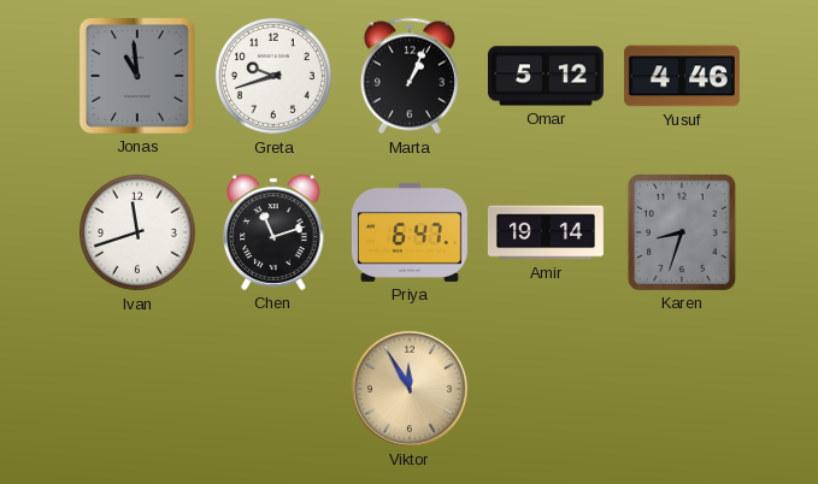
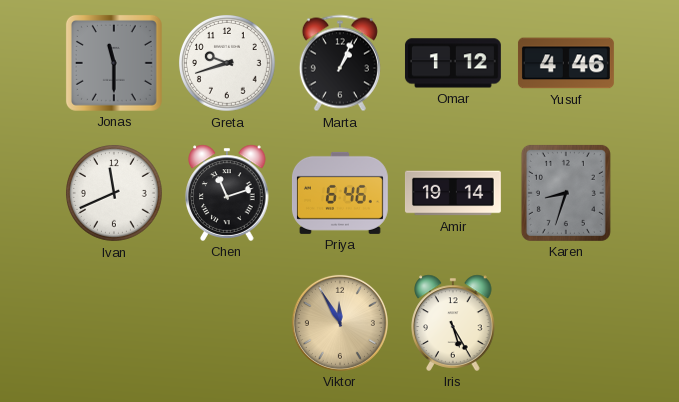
Jonas: 10:59 -> 11:30 (114, 63)
Omar: 5:12 -> 1:12 (453, 63)
Ivan: 11:42 -> 11:41 (115, 194)
Priya: 6:47 -> 6:46 (340, 193)
Iris: none -> 5:25 (453, 323)
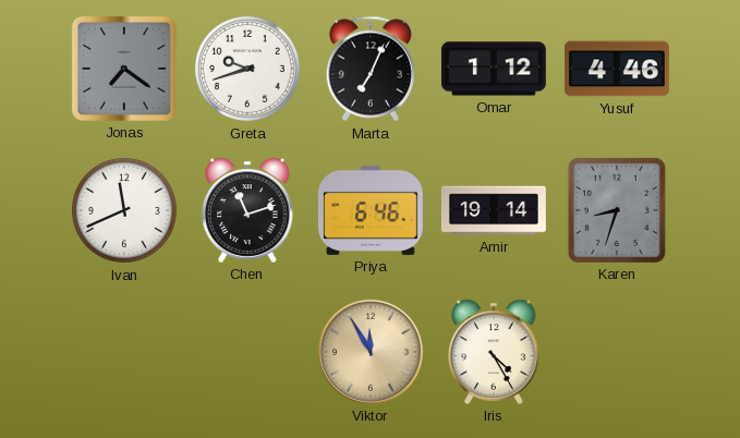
Jonas: 11:30 -> 7:21 (124, 69)
Marta: 1:04 -> 7:04 (371, 69)
Iris: 5:25 -> 4:25 (494, 352)
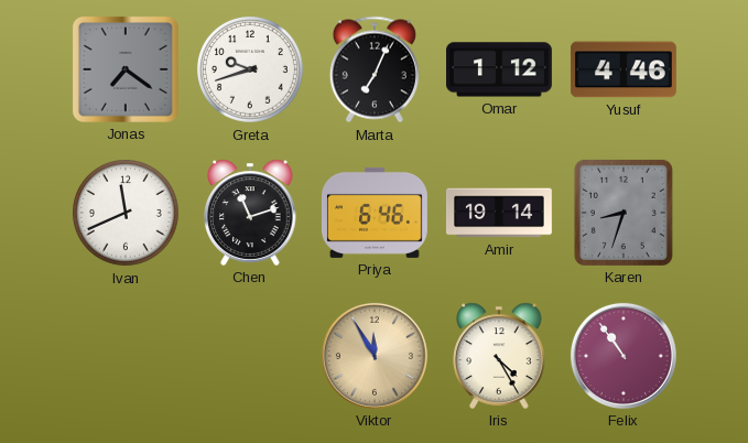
Felix: none -> 10:54 (624, 356)
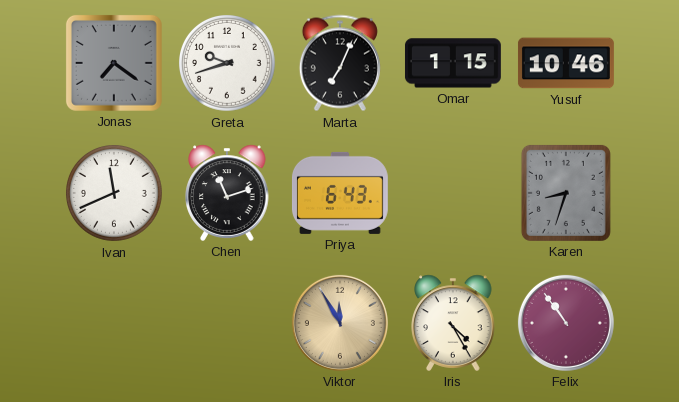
Omar: 1:12 -> 1:15 (453, 63)
Yusuf: 4:46 -> 10:46 (566, 63)
Priya: 6:46 -> 6:43 (340, 193)
Amir: 19:14 -> none (499, 213)
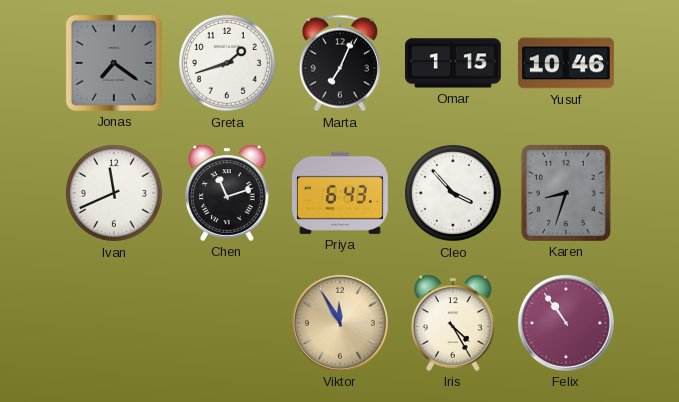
Greta: 9:42 -> 1:42 (228, 64)
Cleo: none -> 3:53 (454, 194)
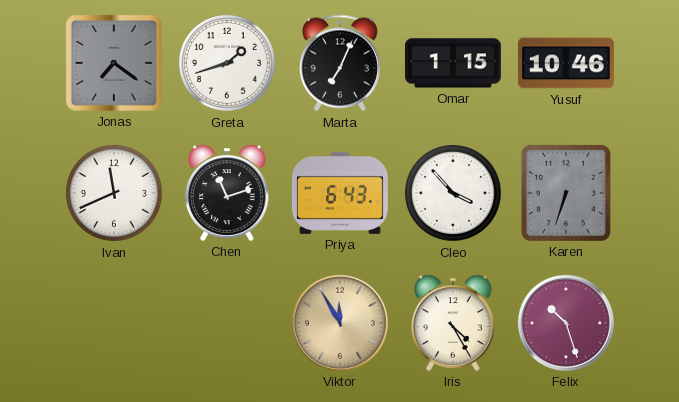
Karen: 8:33 -> 6:33 (566, 193)
Felix: 10:54 -> 10:27 (566, 323)
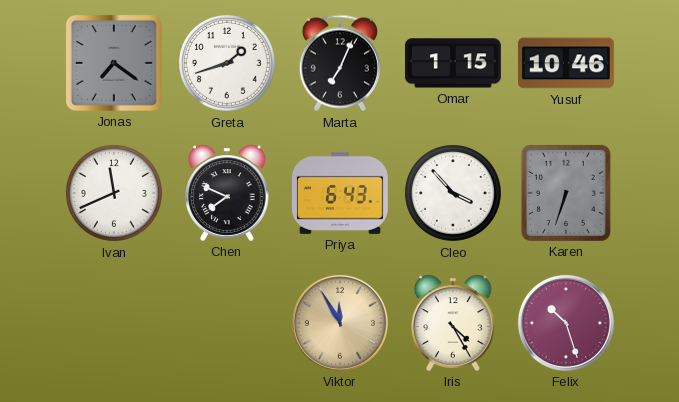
Chen: 11:12 -> 7:49 (227, 193)
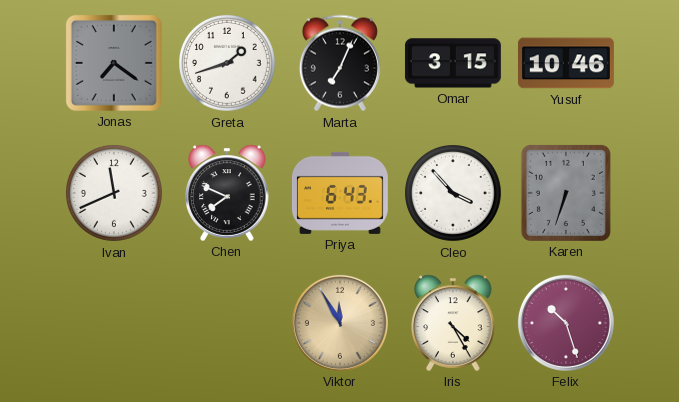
Omar: 1:15 -> 3:15 (453, 63)
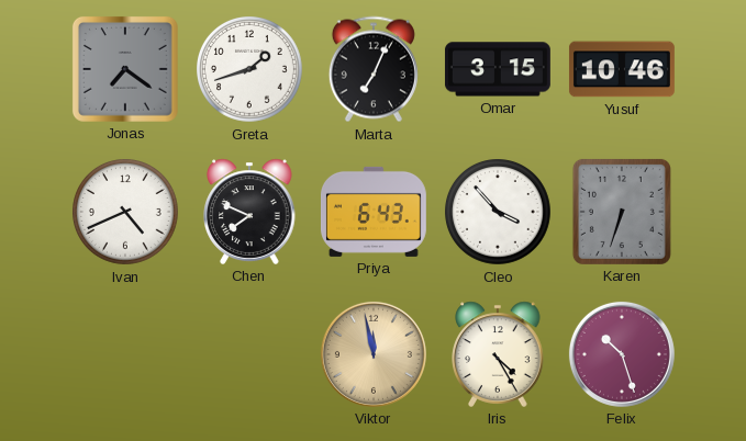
Ivan: 11:41 -> 4:41 (126, 213)
Viktor: 11:55 -> 11:58 (374, 354)
